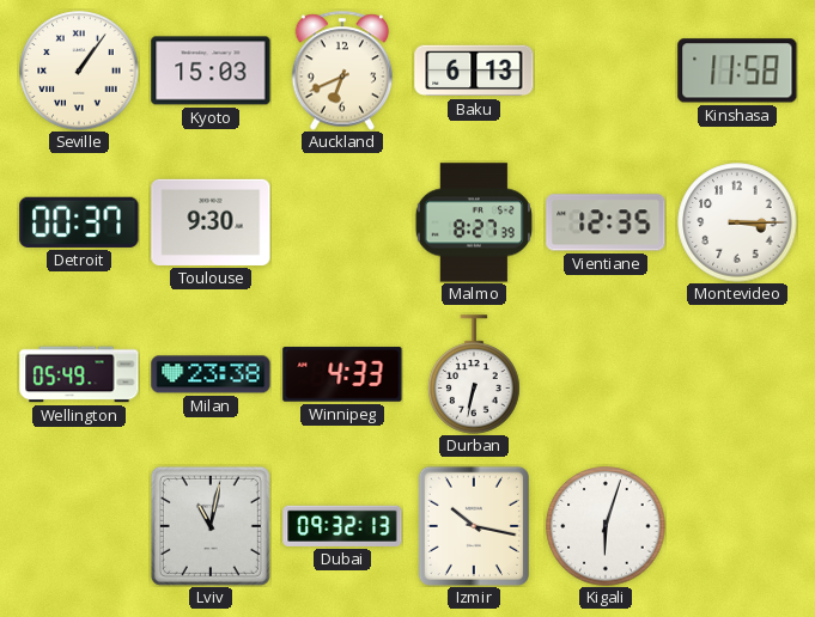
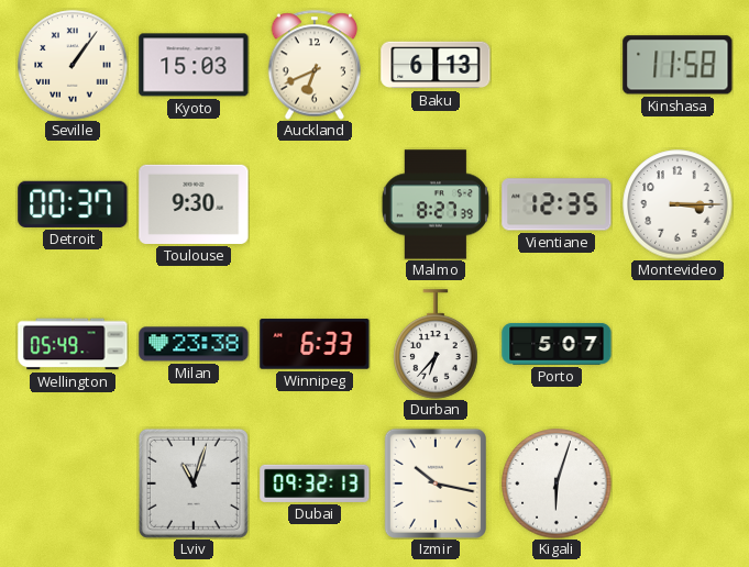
Winnipeg: 4:33 -> 6:33 (315, 344)
Durban: 6:32 -> 6:37 (436, 344)
Porto: none -> 5:07 (557, 344)
Lviv: 11:02 -> 11:03 (194, 483)
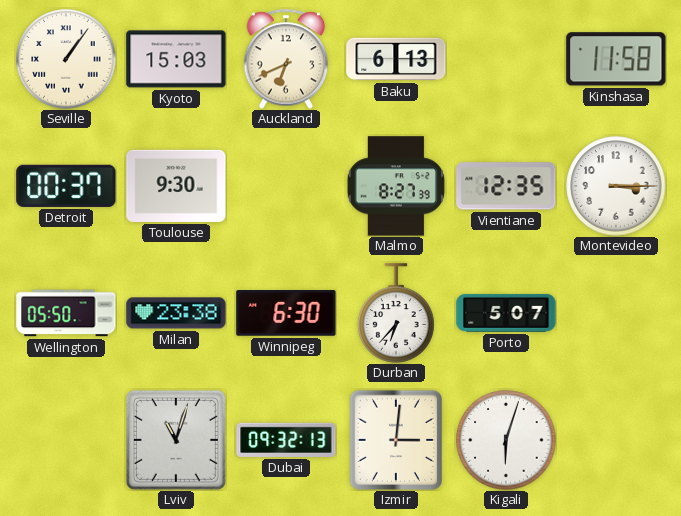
Wellington: 05:49 -> 05:50 (66, 313)
Winnipeg: 6:33 -> 6:30 (286, 313)
Izmir: 10:17 -> 3:01 (396, 440)
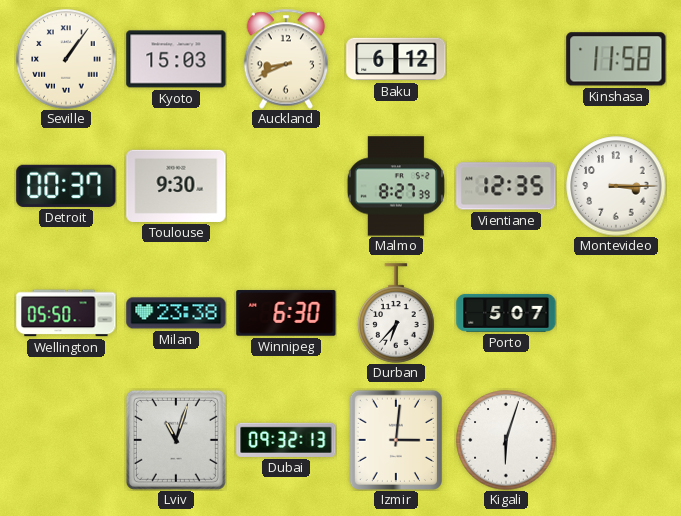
Auckland: 6:41 -> 8:41 (286, 59)
Baku: 6:13 -> 6:12 (396, 59)
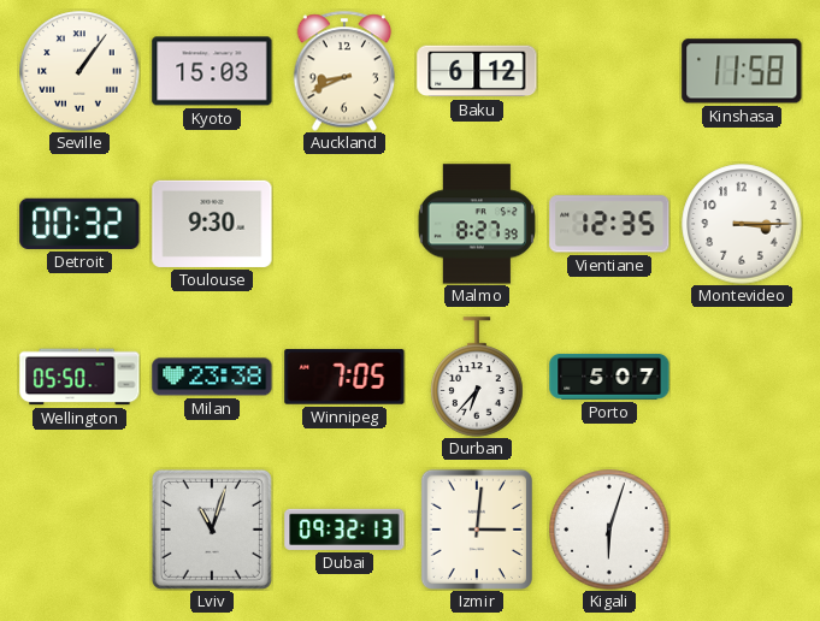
Detroit: 00:37 -> 00:32 (79, 224)
Winnipeg: 6:30 -> 7:05 (344, 377)
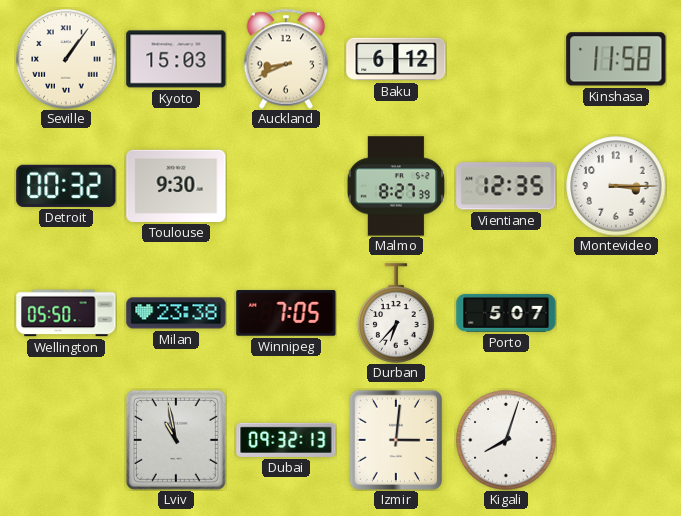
Lviv: 11:03 -> 10:58 (176, 440)
Kigali: 6:03 -> 8:03 (506, 440)
